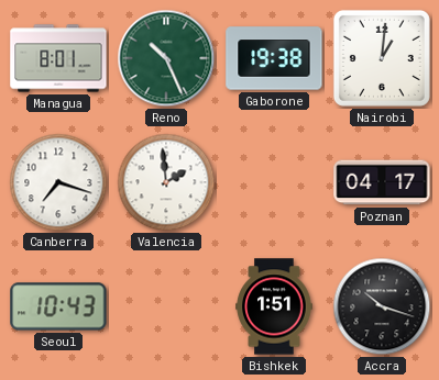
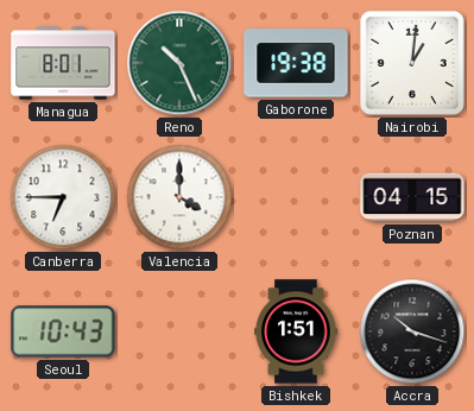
Canberra: 7:18 -> 6:45 (63, 197)
Valencia: 1:59 -> 4:00 (179, 197)
Poznan: 04:17 -> 04:15 (412, 197)
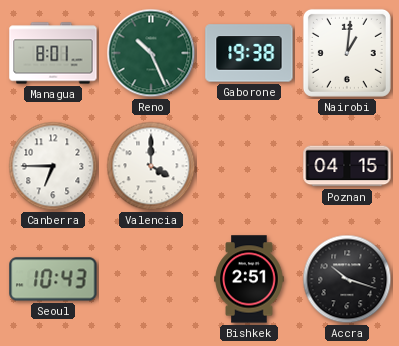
Bishkek: 1:51 -> 2:51 (249, 279)
